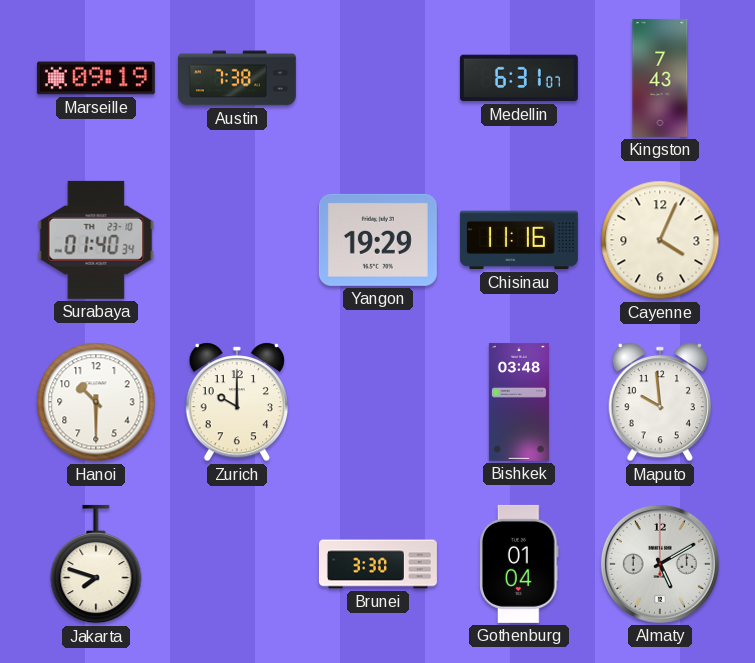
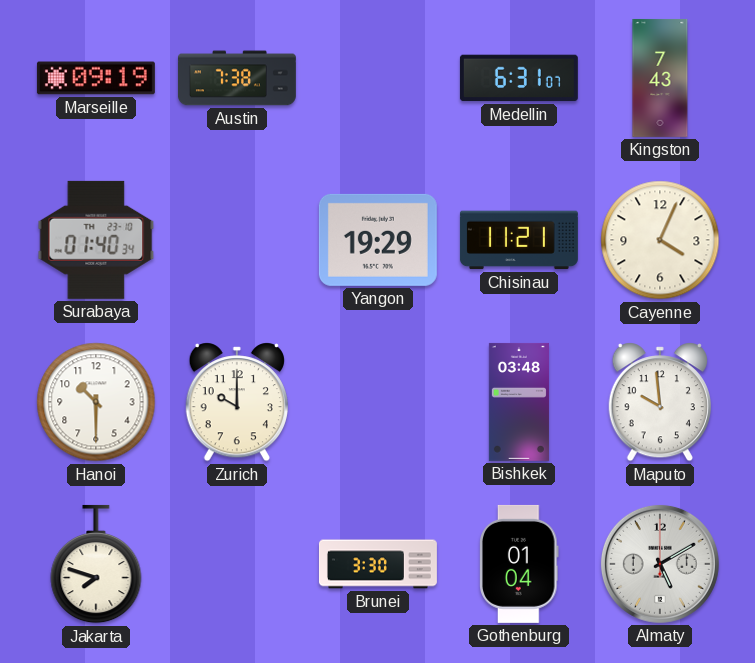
Chisinau: 11:16 -> 11:21 (519, 240)
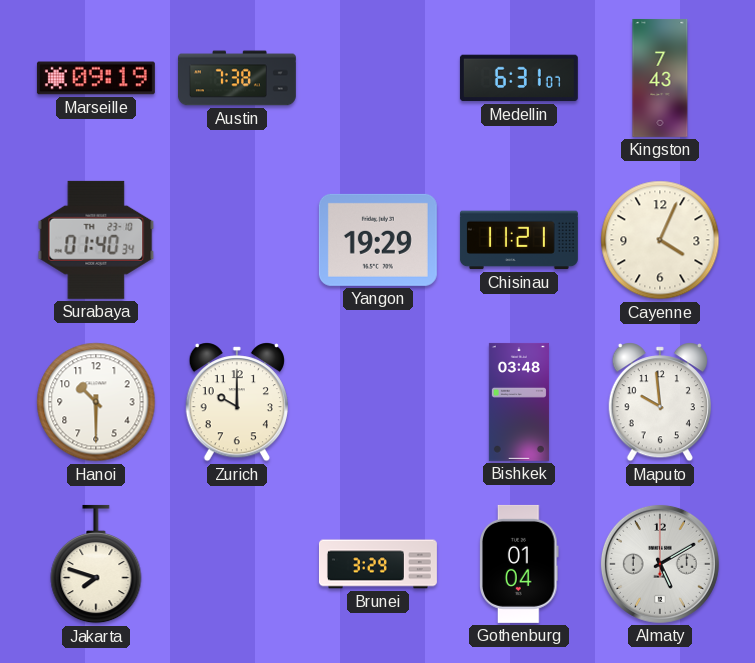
Brunei: 3:30 -> 3:29 (378, 564)
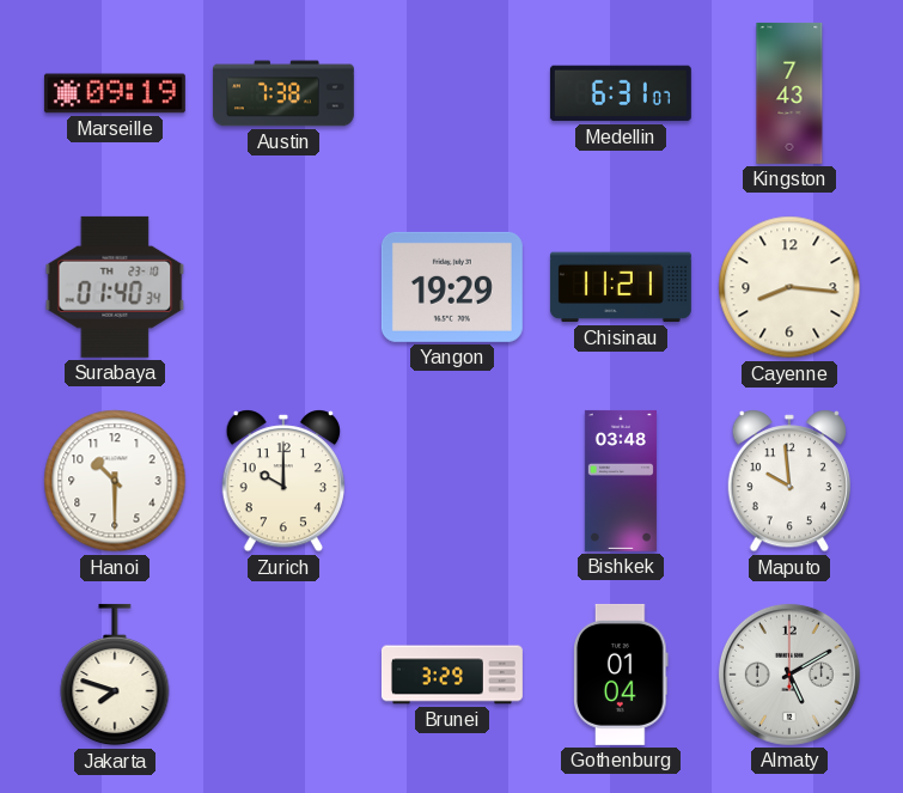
Cayenne: 4:04 -> 8:16 (789, 287)
